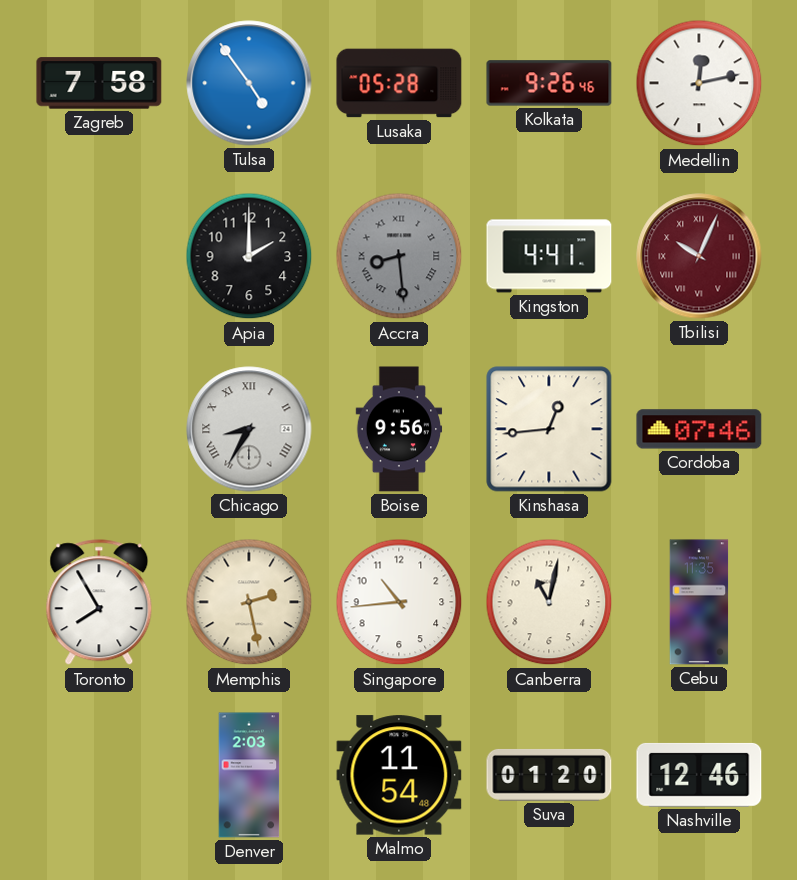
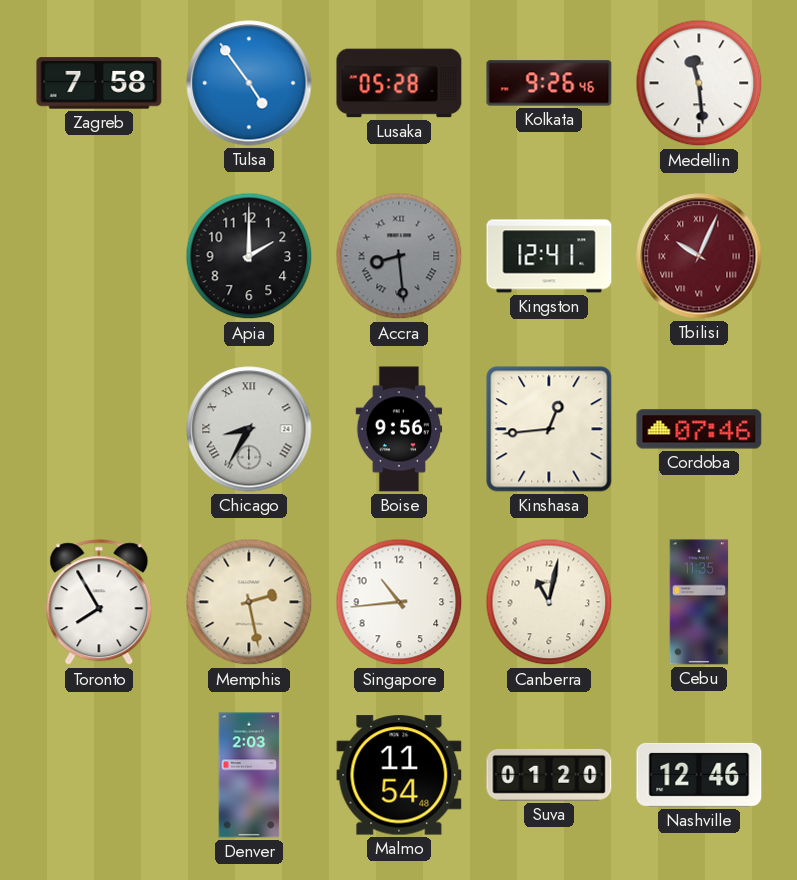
Medellin: 12:13 -> 11:29 (699, 83)
Kingston: 4:41 -> 12:41 (549, 256)
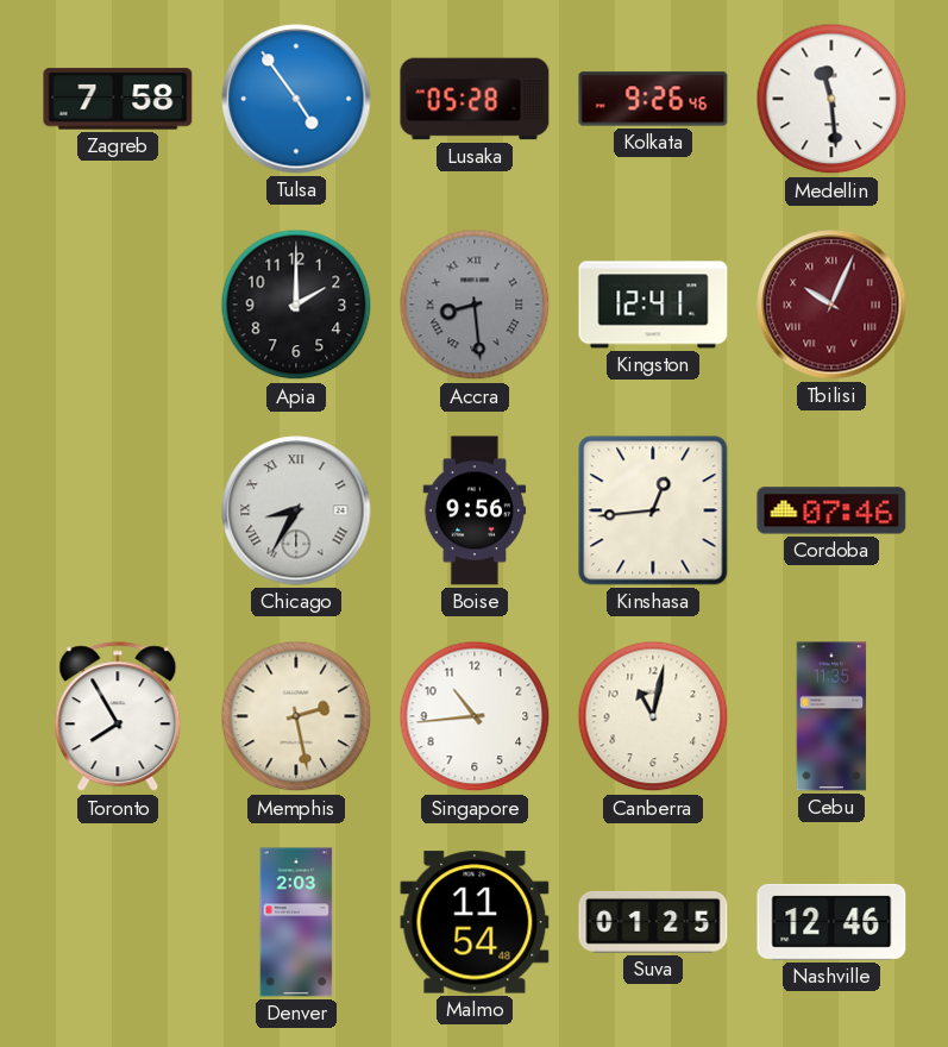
Suva: 01:20 -> 01:25 (653, 922)
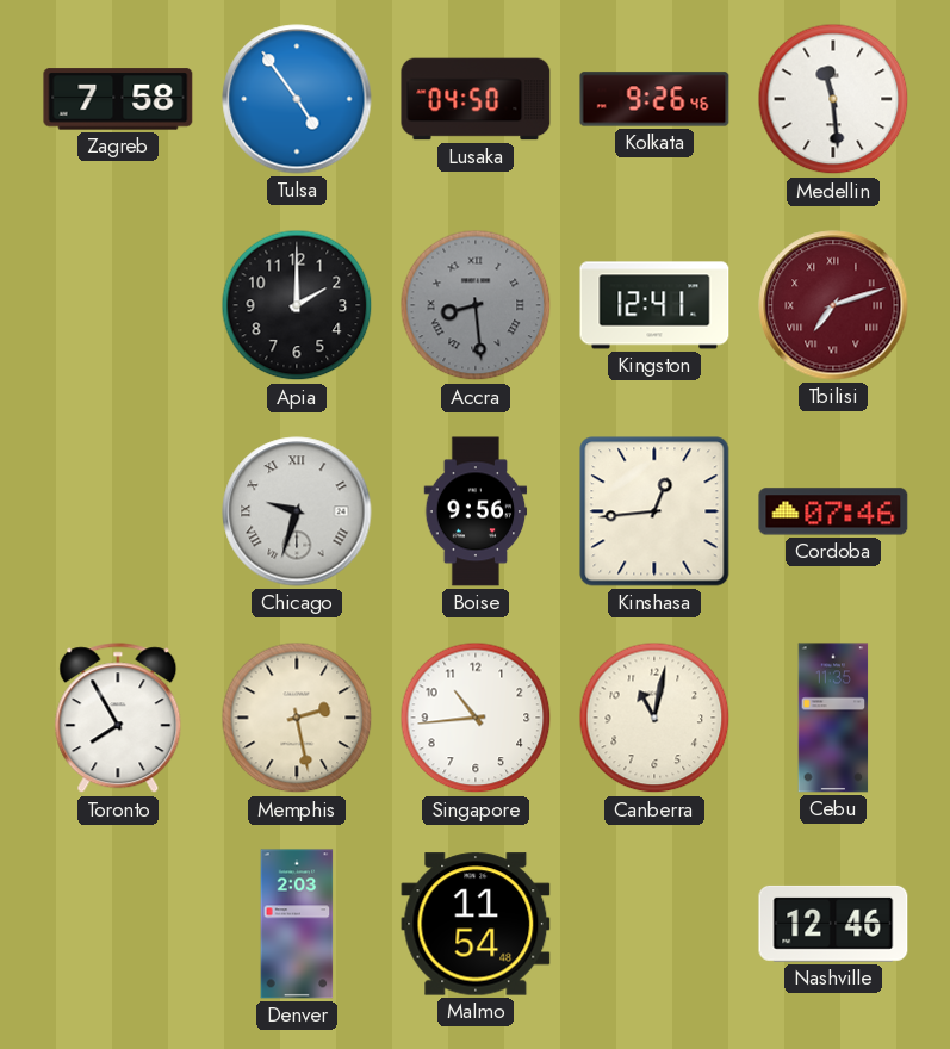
Lusaka: 05:28 -> 04:50 (476, 99)
Tbilisi: 10:04 -> 7:12 (833, 305)
Chicago: 8:35 -> 9:33 (297, 511)
Suva: 01:25 -> none (653, 922)
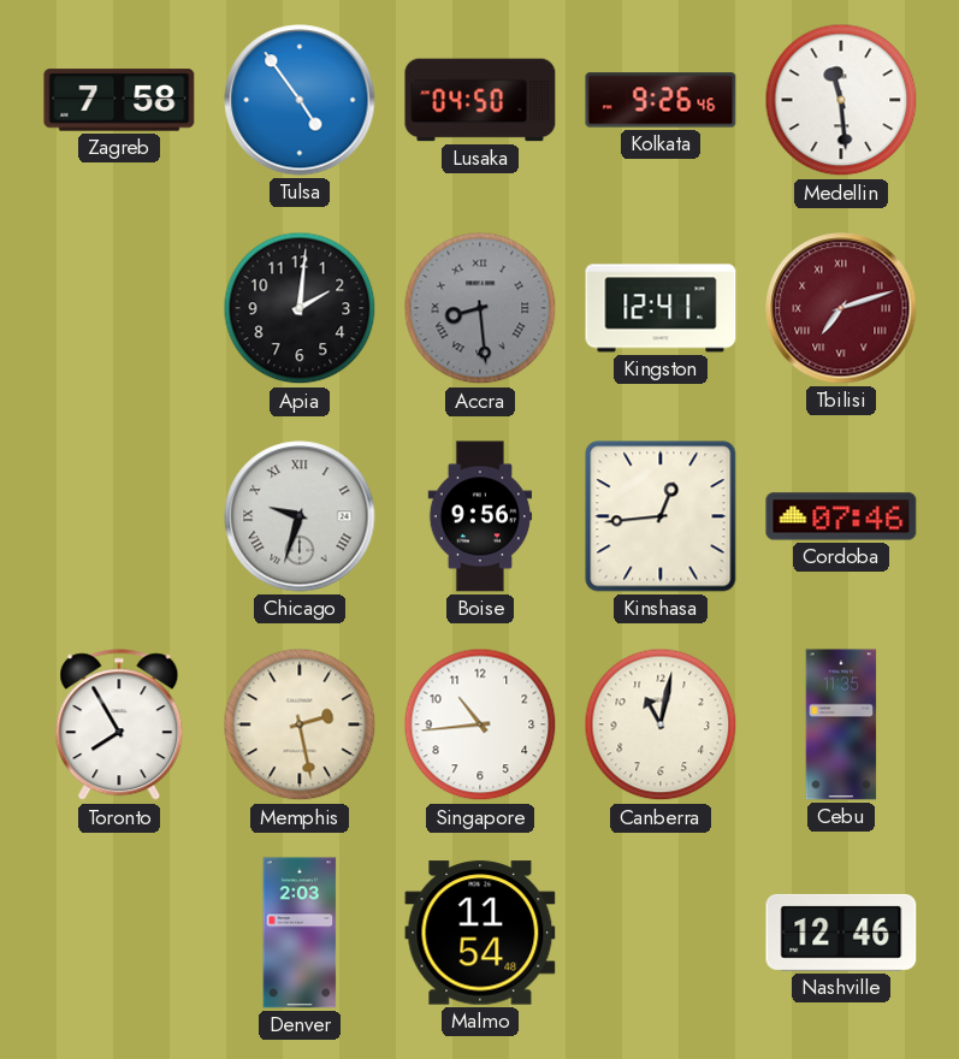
Apia: 2:00 -> 2:01 (300, 308)
